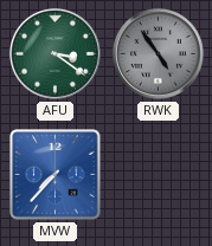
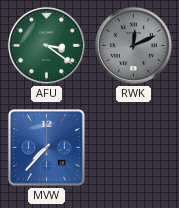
RWK: 4:54 -> 12:11 (133, 45)
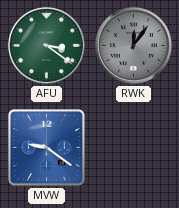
RWK: 12:11 -> 12:06 (133, 45)
MVW: 7:37 -> 9:21 (47, 148)
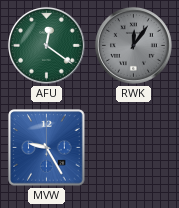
AFU: 3:21 -> 12:21 (46, 45)
MVW: 9:21 -> 9:25 (47, 148)
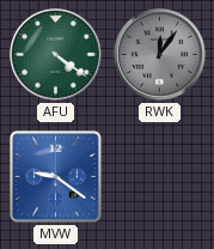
AFU: 12:21 -> 4:21 (55, 54)
MVW: 9:25 -> 9:21 (56, 177)
